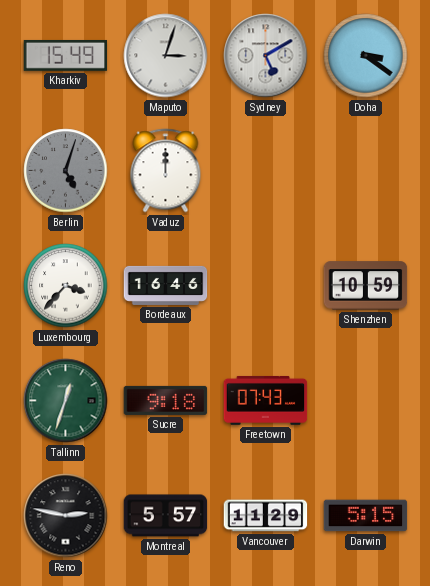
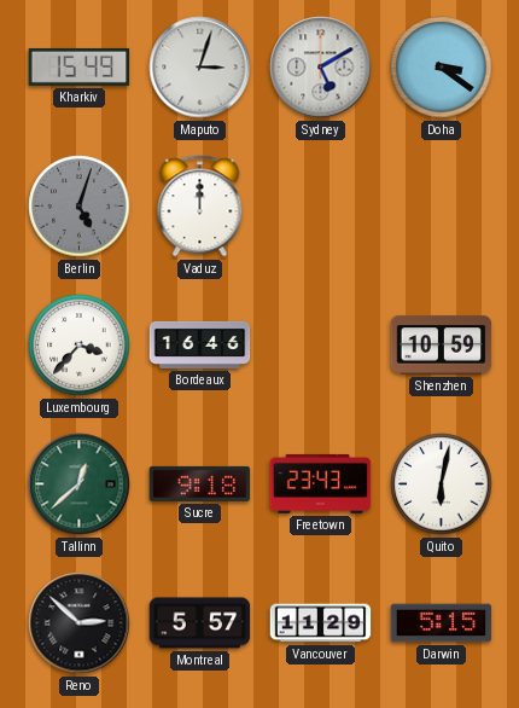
Tallinn: 12:33 -> 12:38 (80, 484)
Freetown: 07:43 -> 23:43 (321, 483)
Quito: none -> 6:02 (442, 484)
Reno: 2:47 -> 2:52 (80, 623)
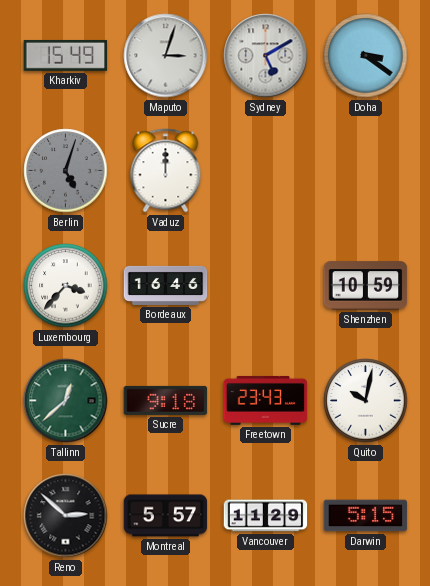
Quito: 6:02 -> 10:02 (366, 401)
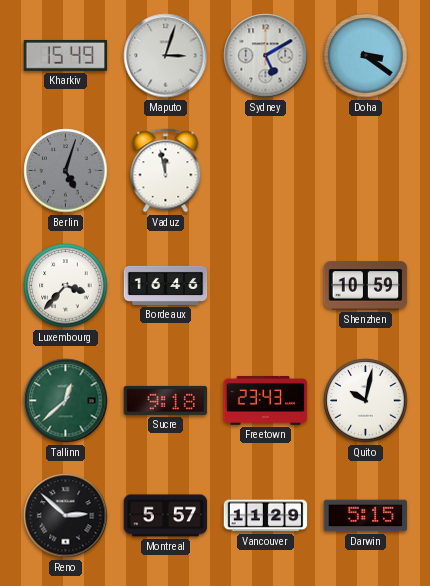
Vaduz: 12:00 -> 11:58 (166, 171)
